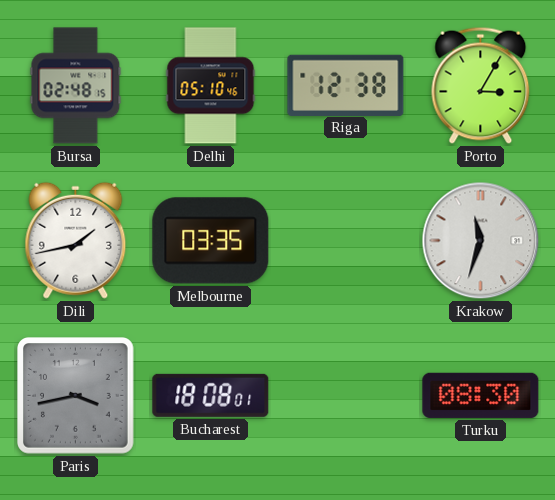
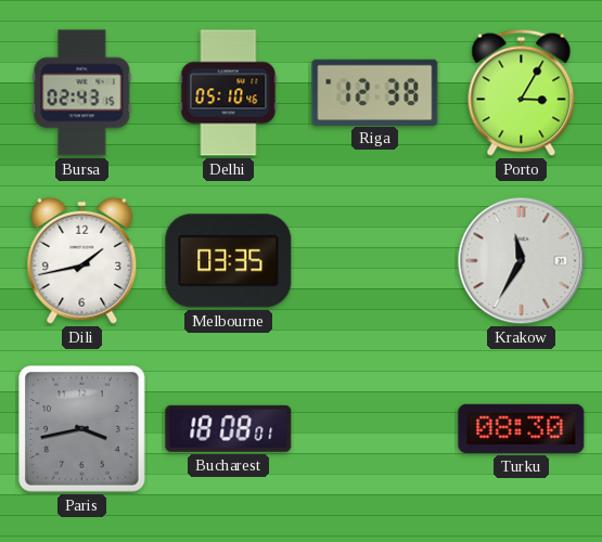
Bursa: 02:48 -> 02:43 (82, 93)
Krakow: 11:33 -> 11:35 (522, 261)
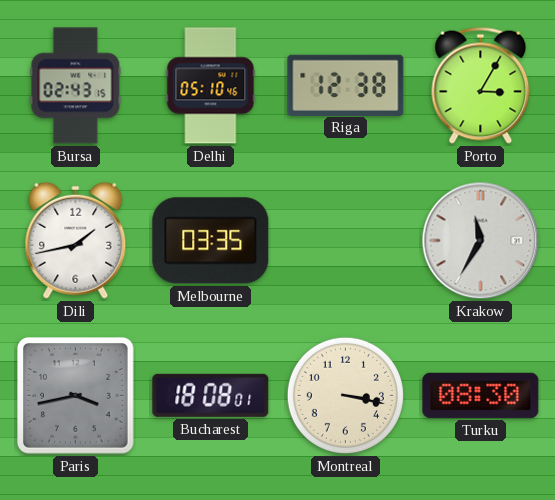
Montreal: none -> 3:17 (345, 395)
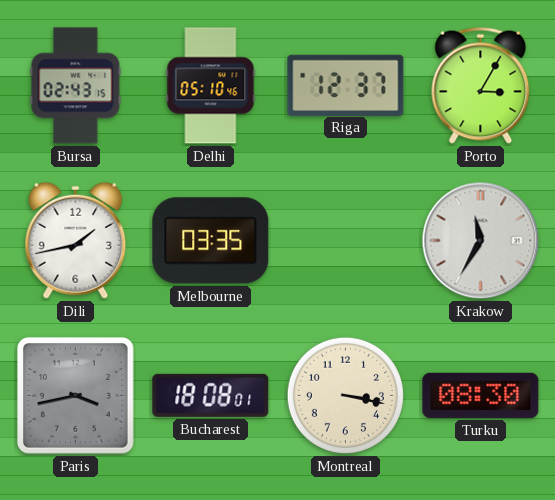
Riga: 12:38 -> 12:37 (346, 85)
